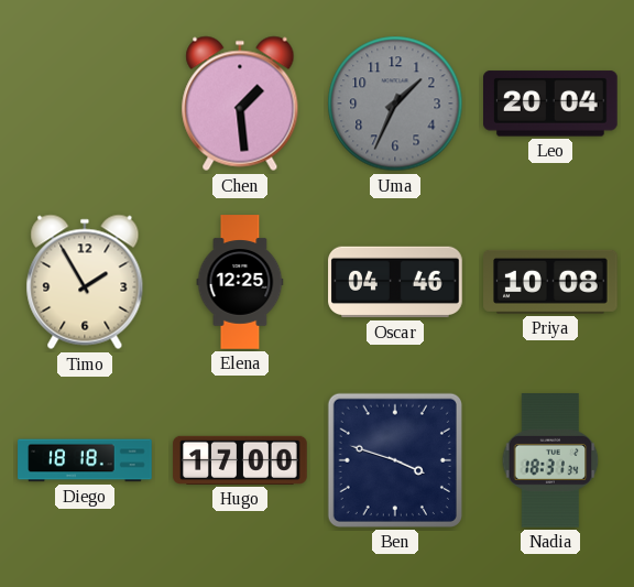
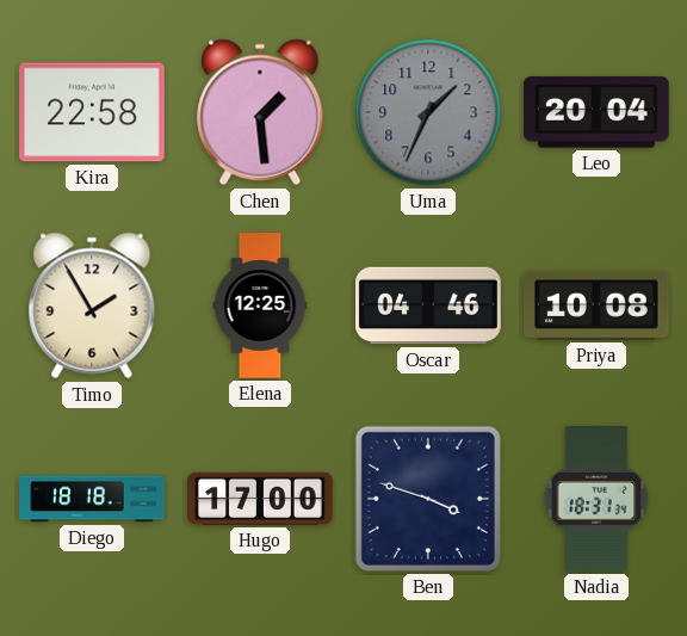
Kira: none -> 22:58 (93, 112)
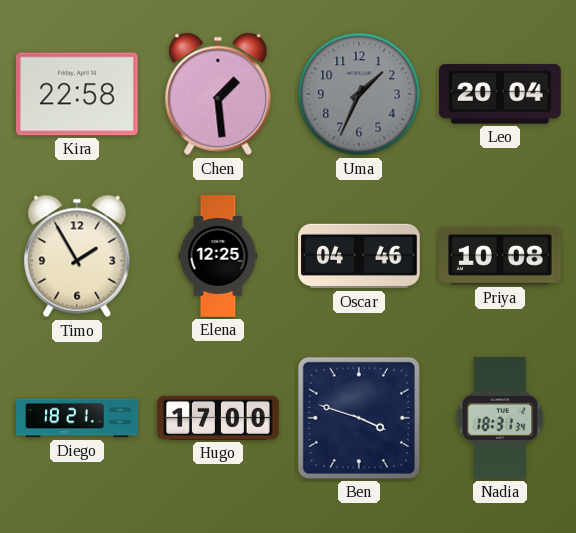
Diego: 18:18 -> 18:21 (77, 418)
